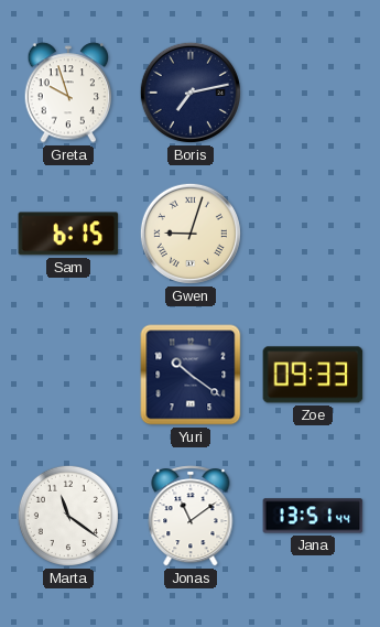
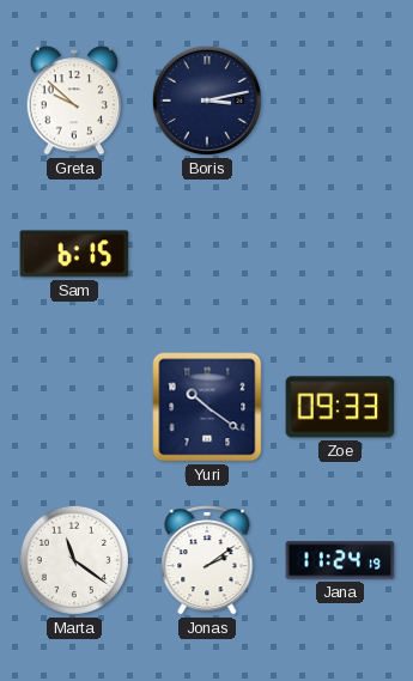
Greta: 9:57 -> 9:52 (74, 101)
Boris: 7:13 -> 3:13 (207, 101)
Gwen: 9:03 -> none (191, 234)
Jonas: 11:09 -> 2:09 (207, 560)
Jana: 13:51 -> 11:24 (340, 560)
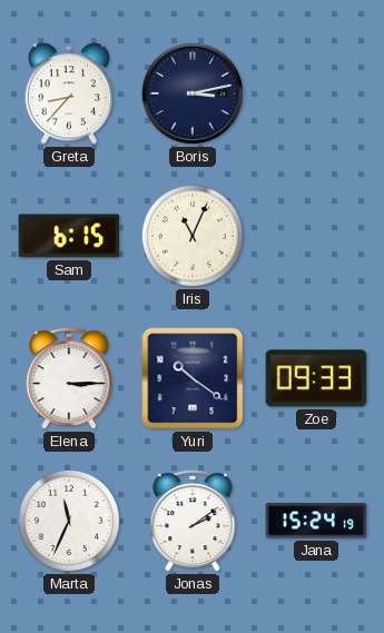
Greta: 9:52 -> 8:37 (69, 93)
Iris: none -> 11:04 (193, 236)
Elena: none -> 3:15 (69, 378)
Marta: 11:21 -> 11:34 (69, 521)
Jana: 11:24 -> 15:24 (316, 521)
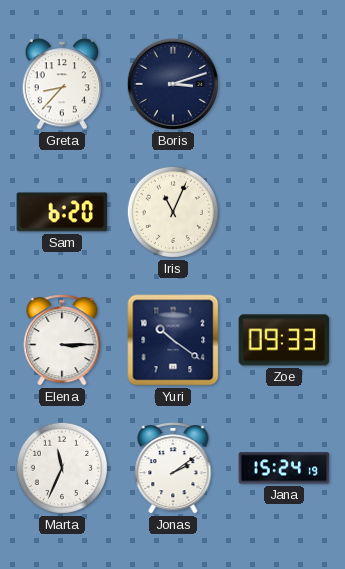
Boris: 3:13 -> 3:12 (173, 84)
Sam: 6:15 -> 6:20 (62, 212)
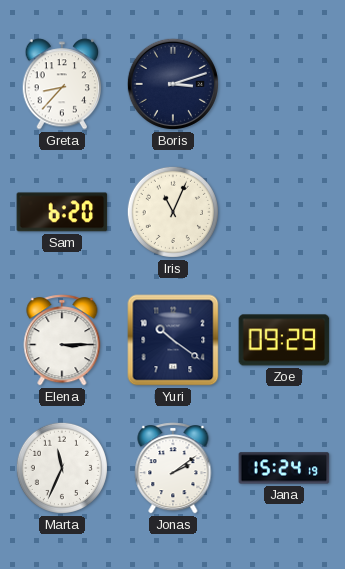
Zoe: 09:33 -> 09:29 (284, 340)
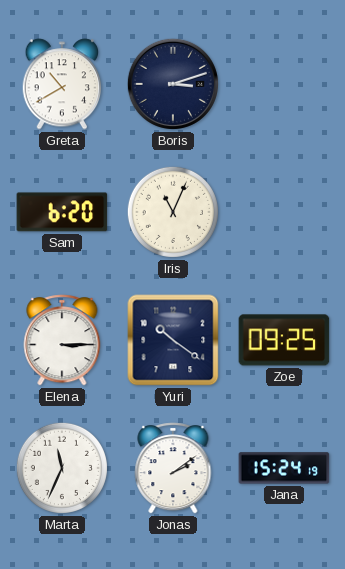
Greta: 8:37 -> 10:40 (62, 84)
Zoe: 09:29 -> 09:25 (284, 340)
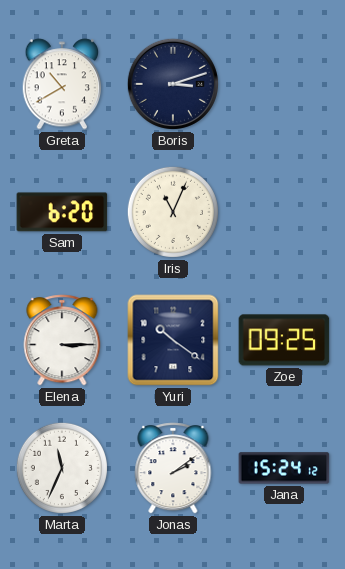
Jana: 15:24:19 -> 15:24:12 (284, 468)
